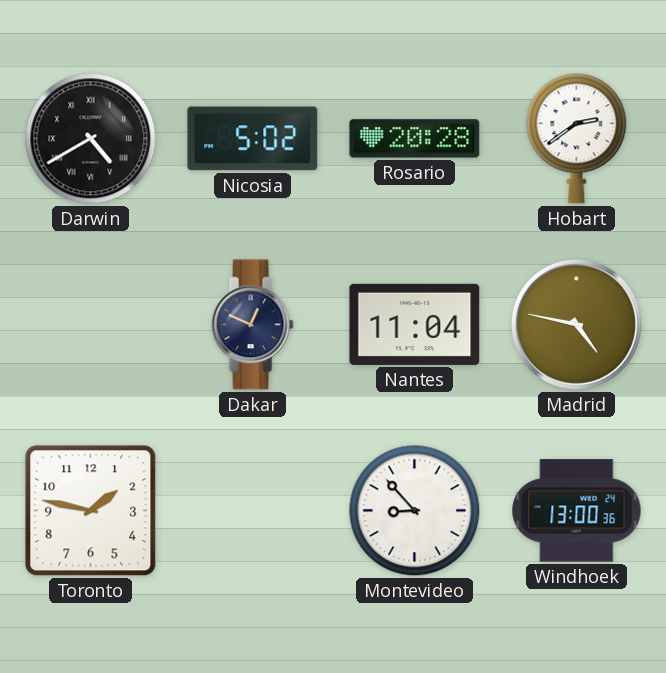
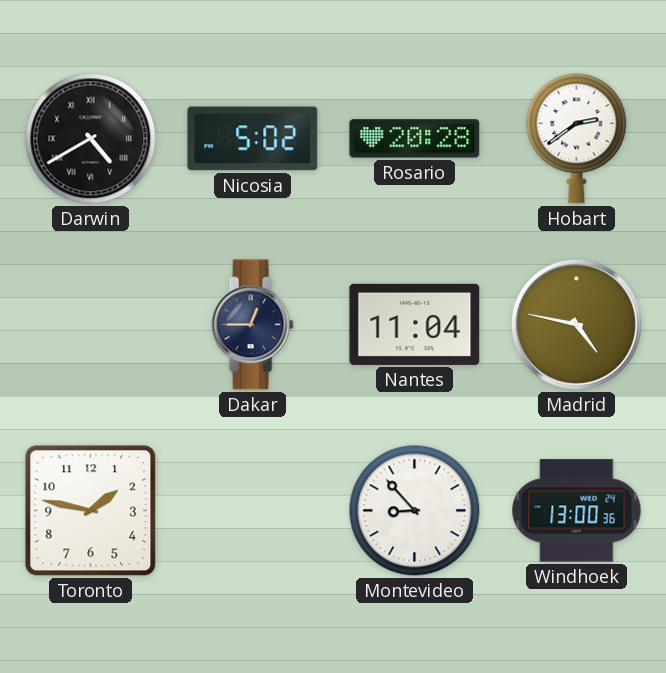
Dakar: 12:49 -> 12:45 (252, 325)
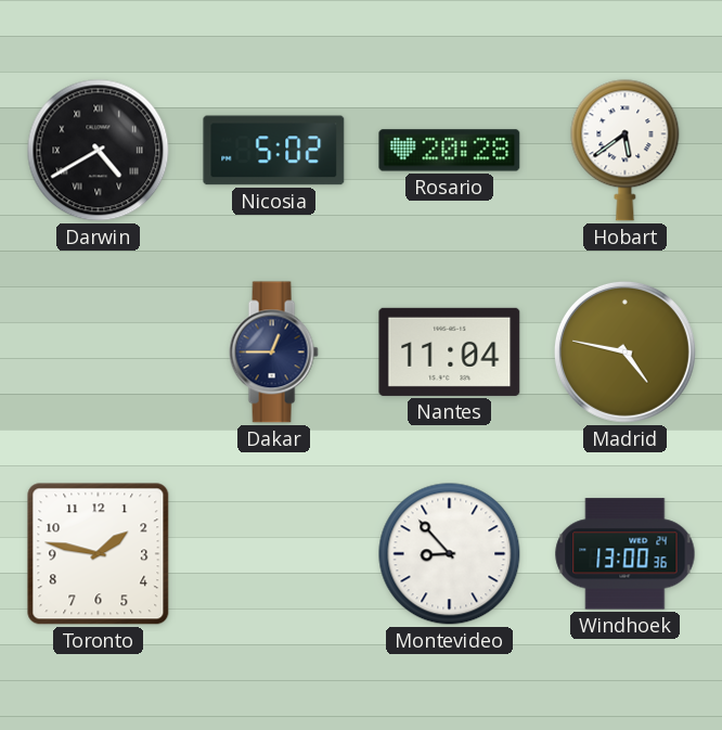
Hobart: 2:39 -> 5:39 (626, 151)
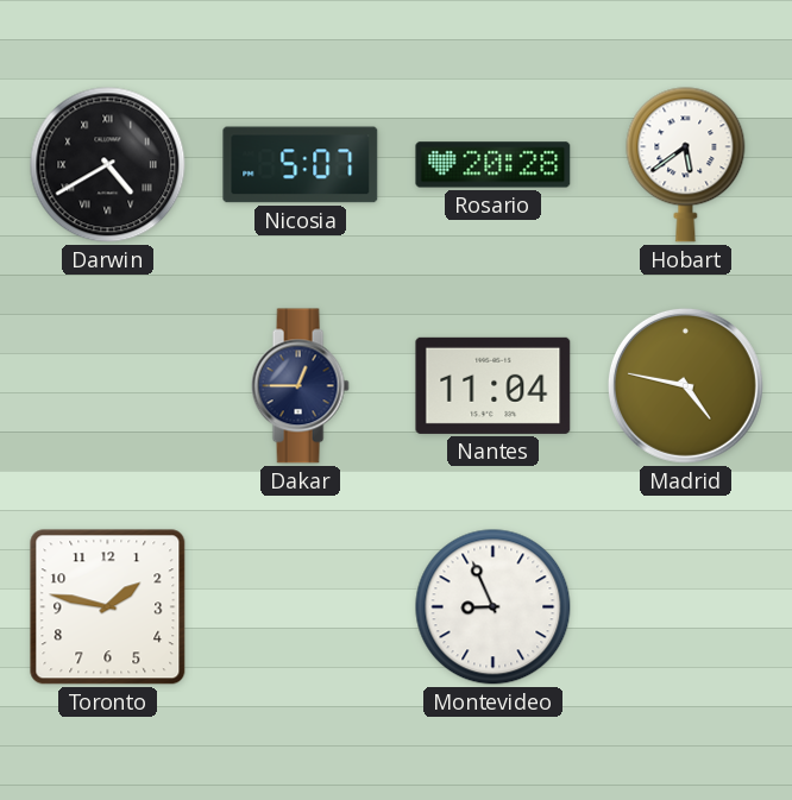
Nicosia: 5:02 -> 5:07 (301, 165)
Montevideo: 8:53 -> 8:56 (494, 607)
Windhoek: 13:00 -> none (626, 554)
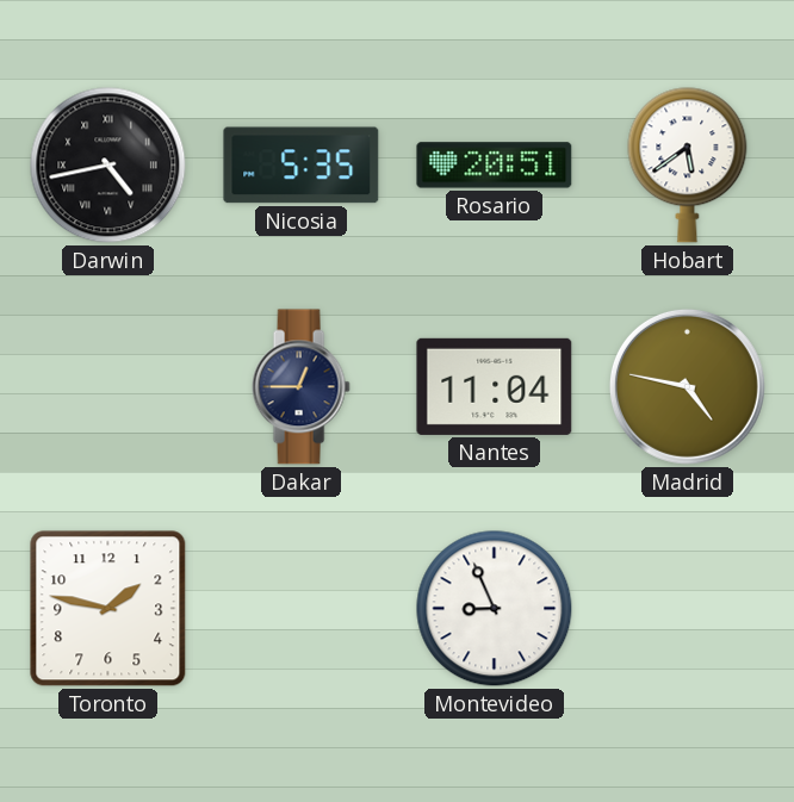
Darwin: 4:40 -> 4:43 (108, 166)
Nicosia: 5:07 -> 5:35 (302, 166)
Rosario: 20:28 -> 20:51 (495, 166)
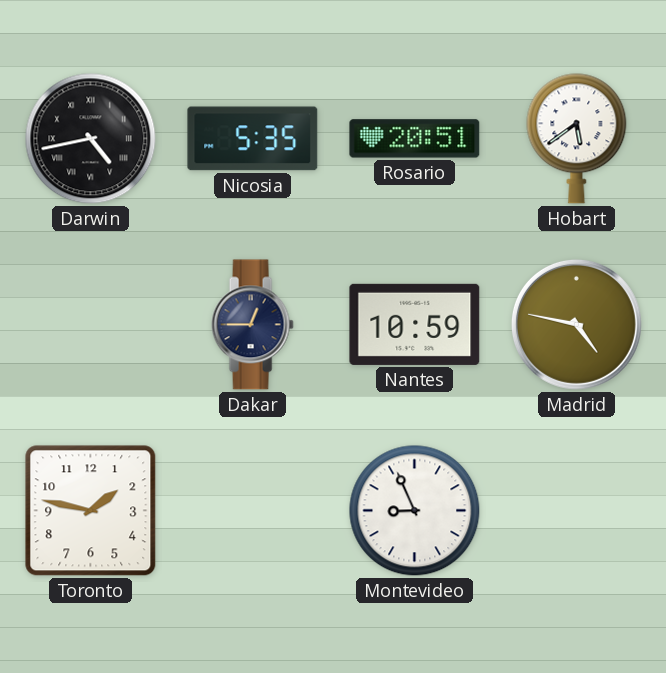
Nantes: 11:04 -> 10:59 (415, 324)
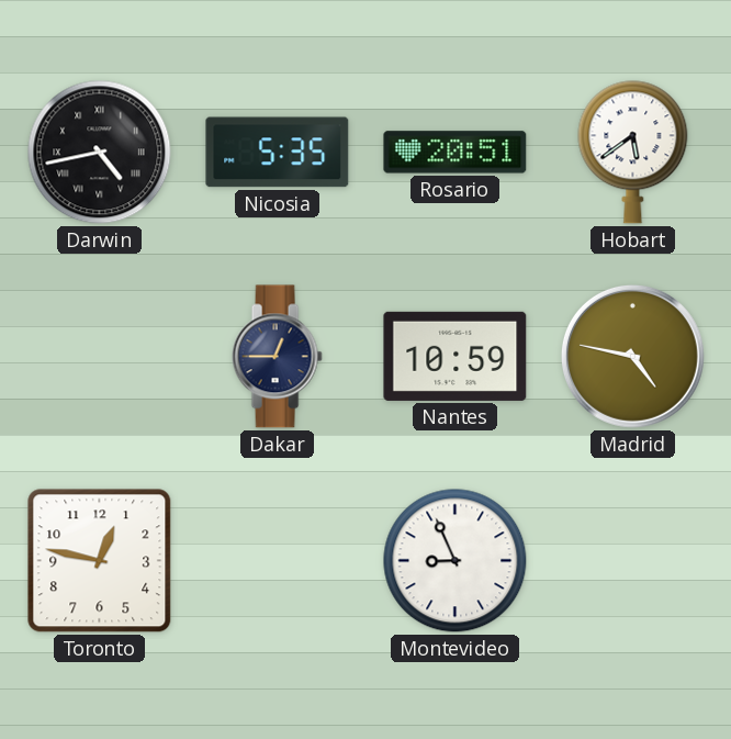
Toronto: 1:47 -> 12:47 (100, 561)
